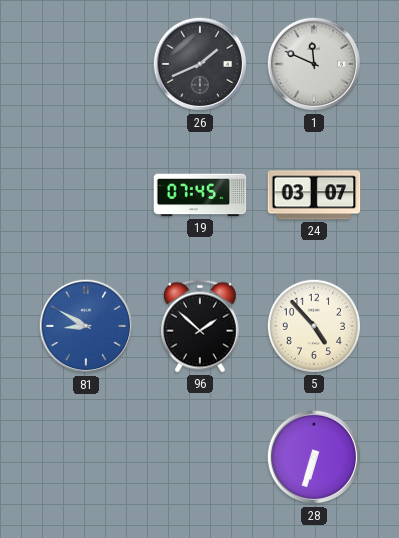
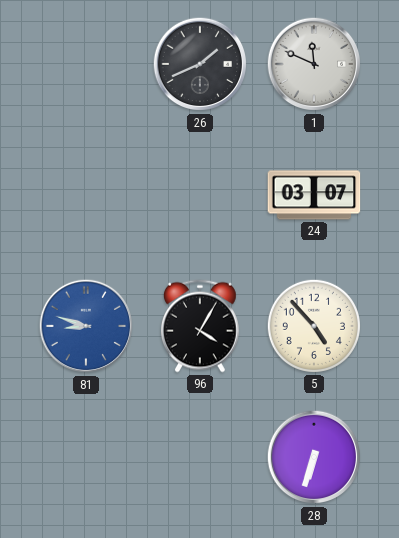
19: 07:45 -> none (200, 195)
81: 8:50 -> 8:48 (86, 326)
96: 1:52 -> 4:05 (201, 326)
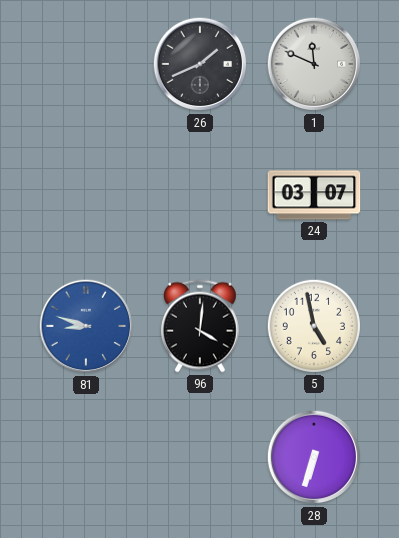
96: 4:05 -> 4:01 (201, 326)
5: 4:53 -> 4:58 (314, 326)
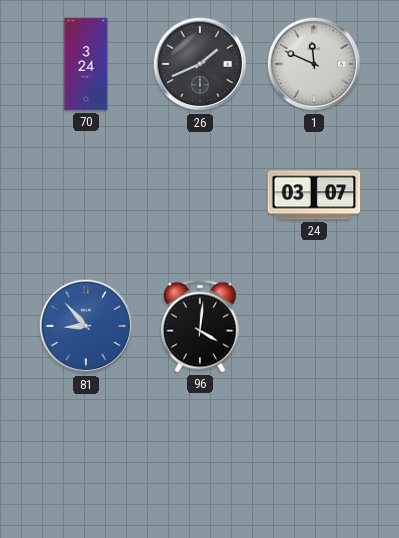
70: none -> 3:24 (86, 64)
81: 8:48 -> 8:53 (86, 326)
5: 4:58 -> none (314, 326)
28: 6:33 -> none (314, 457)
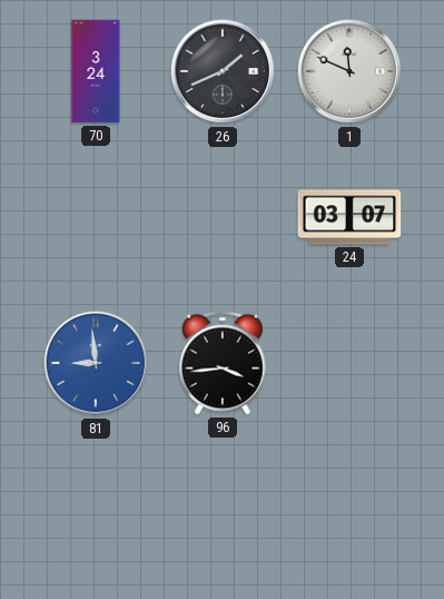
81: 8:53 -> 8:59 (96, 363)
96: 4:01 -> 3:44 (224, 363)
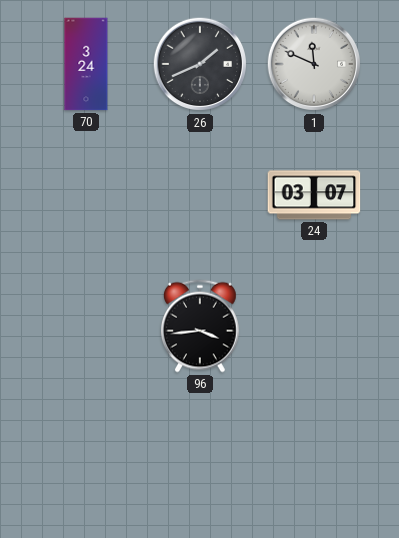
81: 8:59 -> none (96, 363)
